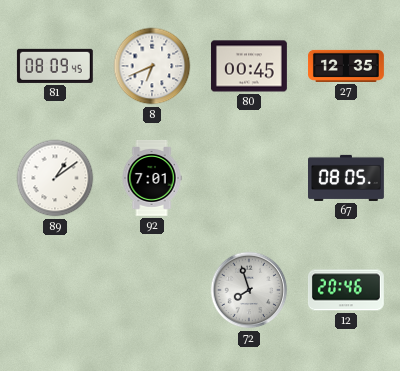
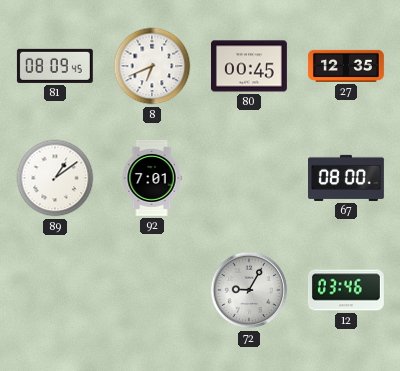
67: 08:05 -> 08:00 (347, 178)
72: 7:57 -> 9:05 (249, 290)
12: 20:46 -> 03:46 (346, 290)
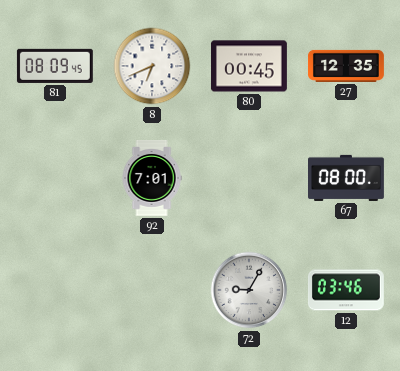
89: 1:09 -> none (55, 178)
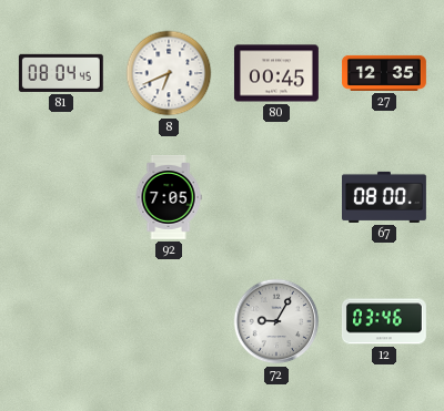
81: 08:09 -> 08:04 (61, 73)
92: 7:01 -> 7:05 (169, 198)
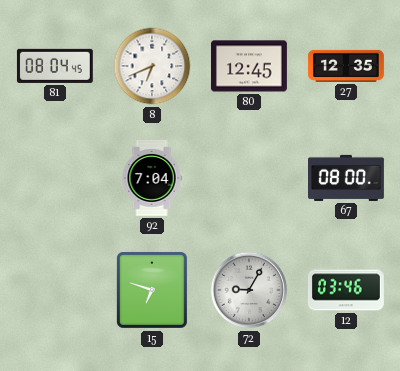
80: 00:45 -> 12:45 (249, 66)
92: 7:05 -> 7:04 (152, 179)
15: none -> 6:48 (152, 290)
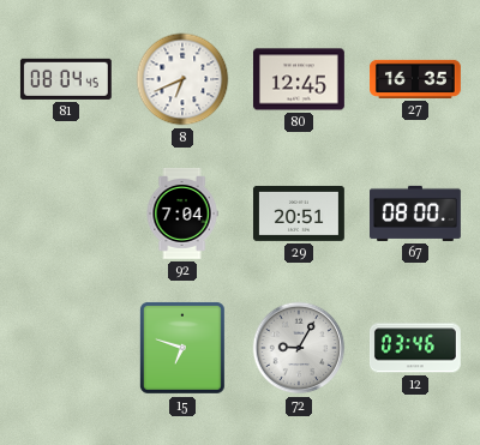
27: 12:35 -> 16:35 (416, 79)
29: none -> 20:51 (299, 214)
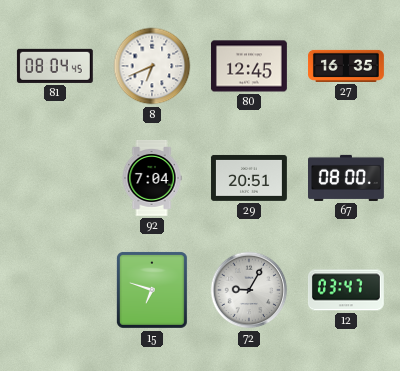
12: 03:46 -> 03:47 (346, 290)
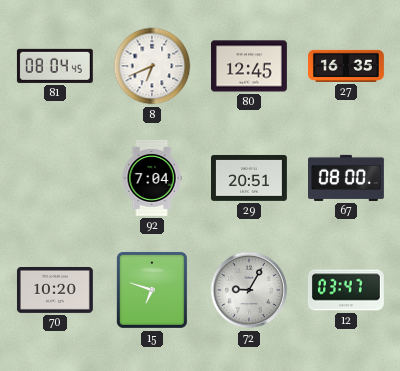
70: none -> 10:20 (55, 290)
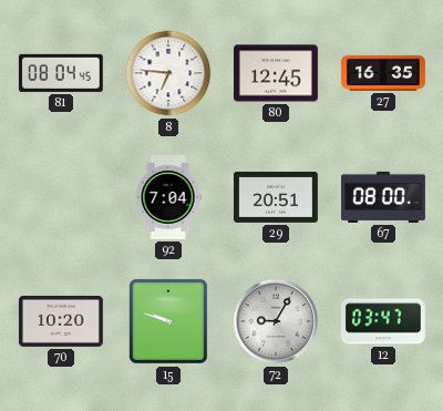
8: 6:41 -> 6:46 (168, 73)
15: 6:48 -> 9:48 (168, 321)
